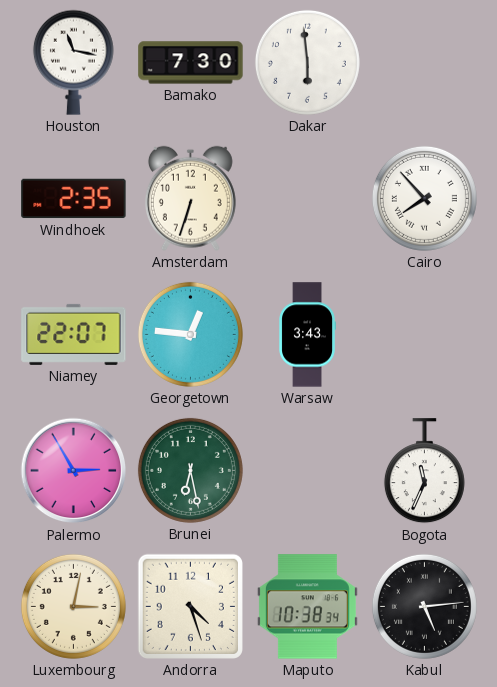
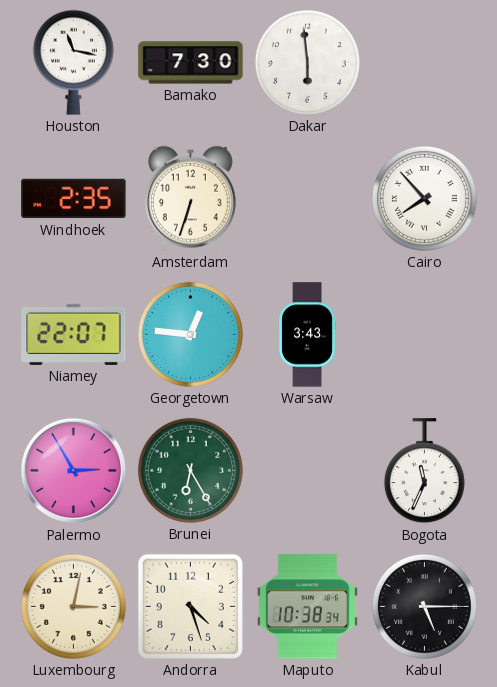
Brunei: 6:28 -> 6:25 (190, 470)
Kabul: 5:14 -> 5:15 (424, 606)
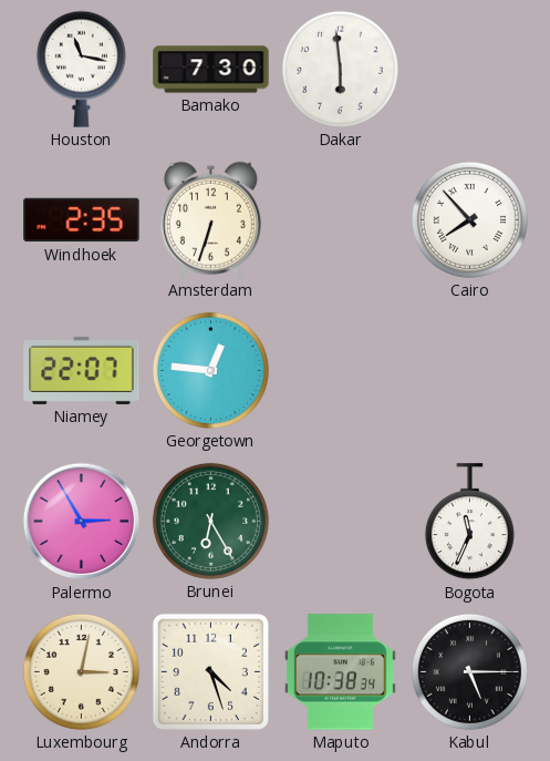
Warsaw: 3:43 -> none (307, 335)
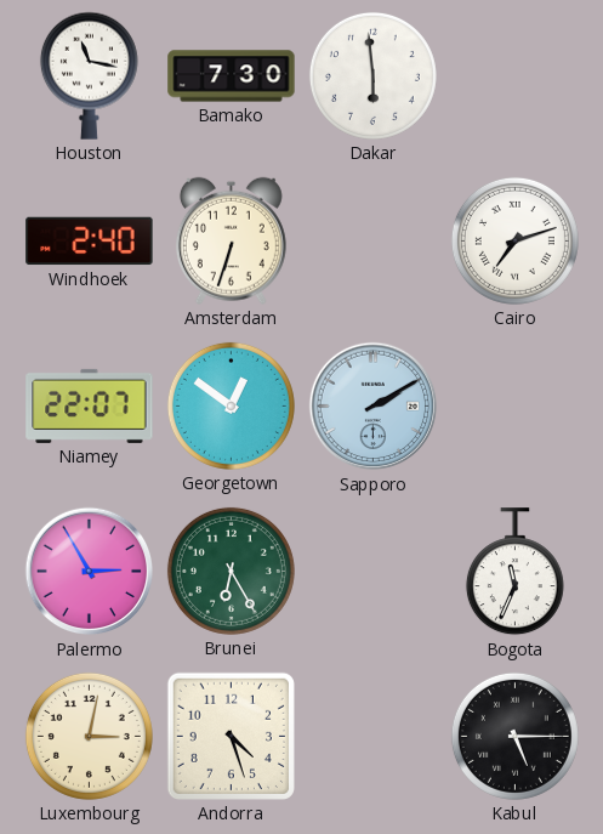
Windhoek: 2:35 -> 2:40 (90, 242)
Cairo: 7:53 -> 7:12 (514, 240)
Georgetown: 12:46 -> 12:51 (231, 405)
Sapporo: none -> 2:10 (374, 407)
Maputo: 10:38 -> none (340, 672)
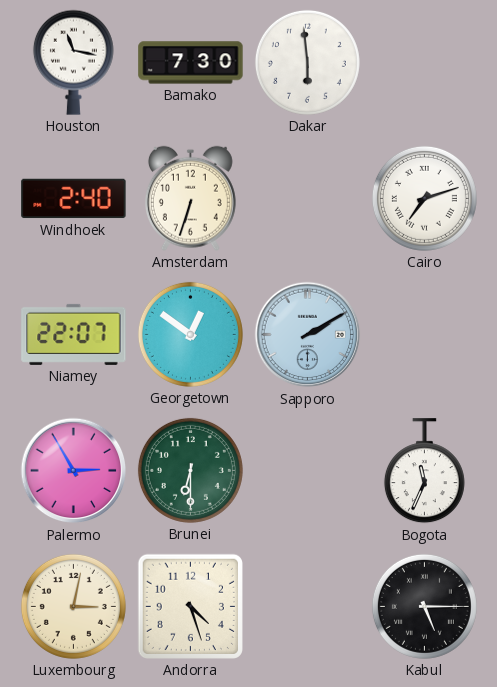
Brunei: 6:25 -> 6:30 (190, 470)
